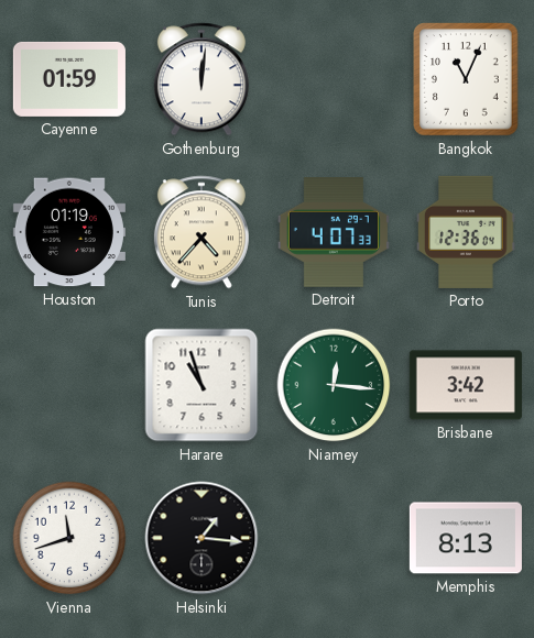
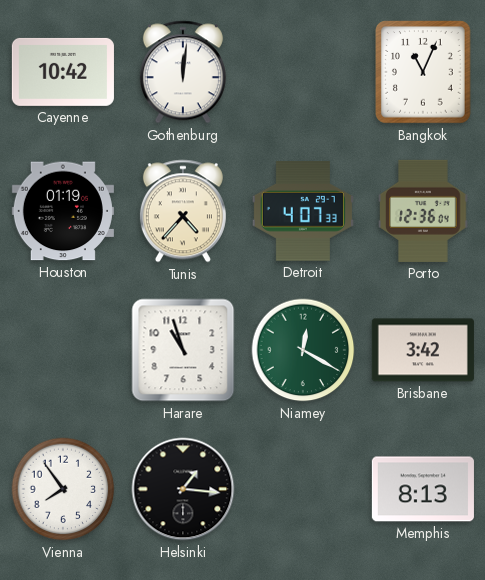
Cayenne: 01:59 -> 10:42 (63, 72)
Niamey: 12:16 -> 12:20 (303, 350)
Vienna: 11:42 -> 7:54 (63, 489)
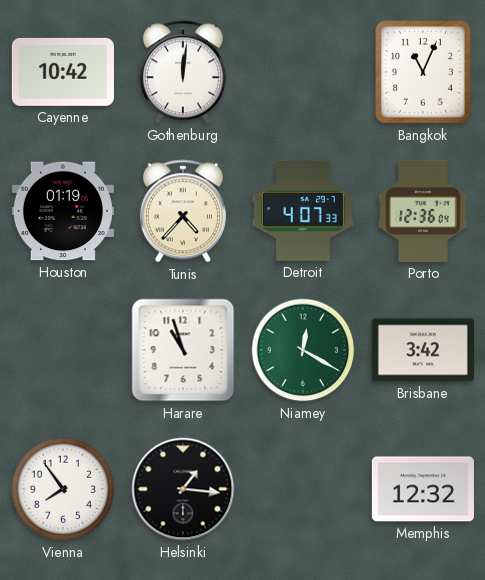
Memphis: 8:13 -> 12:32 (423, 489)
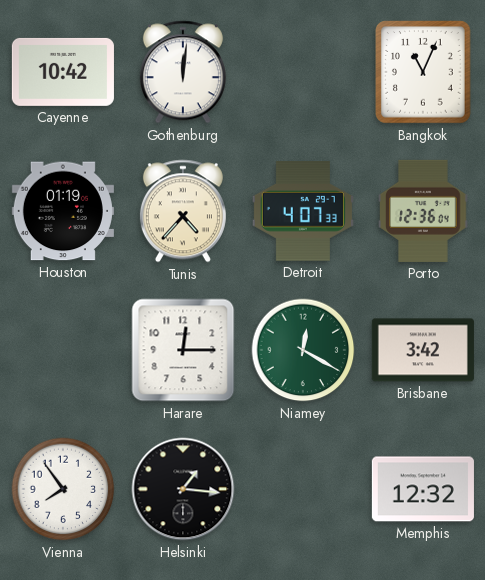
Harare: 10:57 -> 12:15 (183, 350)
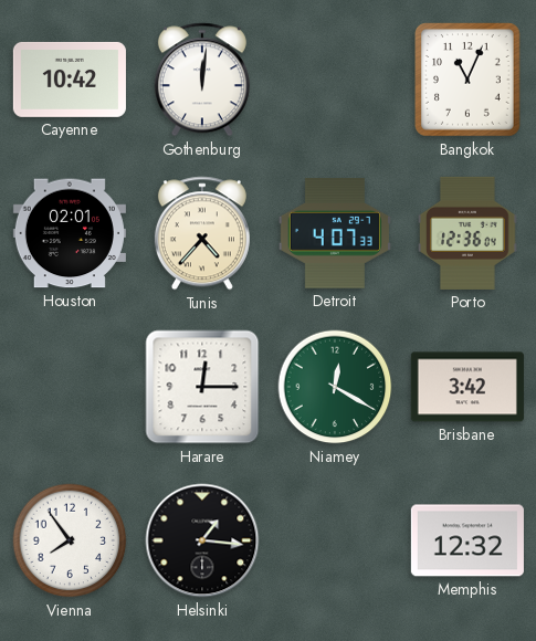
Houston: 01:19 -> 02:01 (70, 233)
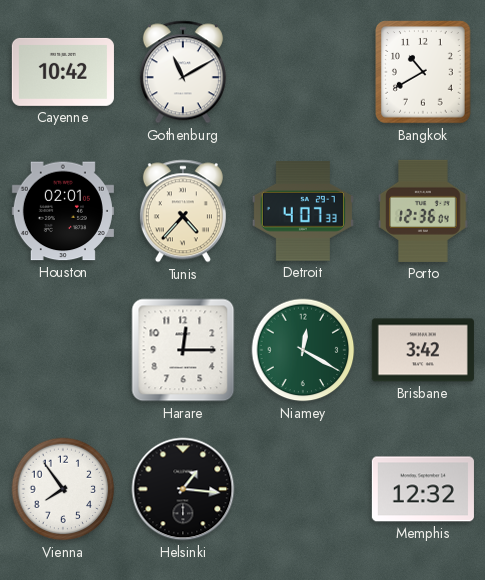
Gothenburg: 12:01 -> 11:10 (183, 72)
Bangkok: 11:04 -> 10:40 (424, 72)
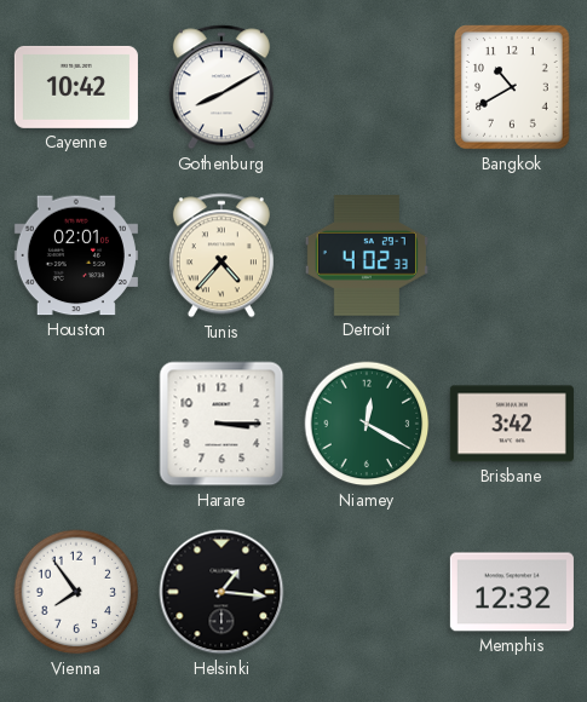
Gothenburg: 11:10 -> 8:10 (221, 87)
Detroit: 4:07 -> 4:02 (367, 255)
Porto: 12:36 -> none (423, 211)
Harare: 12:15 -> 3:15 (221, 424)
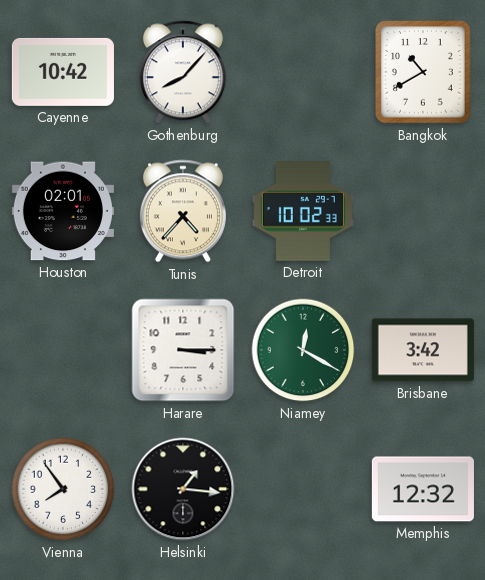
Gothenburg: 8:10 -> 8:07 (183, 72)
Detroit: 4:02 -> 10:02 (303, 211)
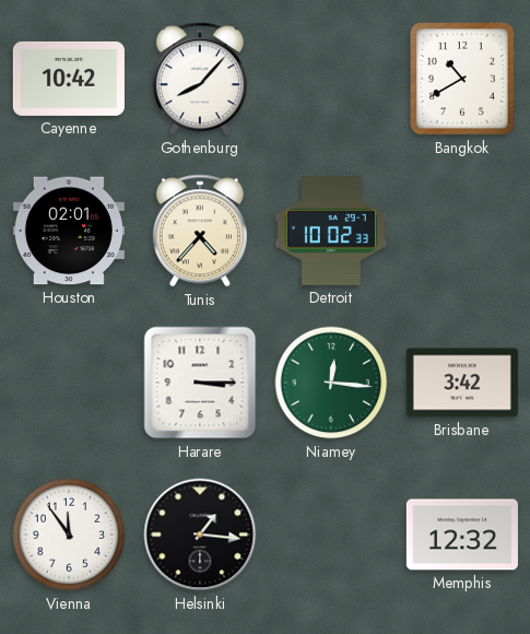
Niamey: 12:20 -> 12:16 (331, 383)
Vienna: 7:54 -> 11:54 (69, 535)
